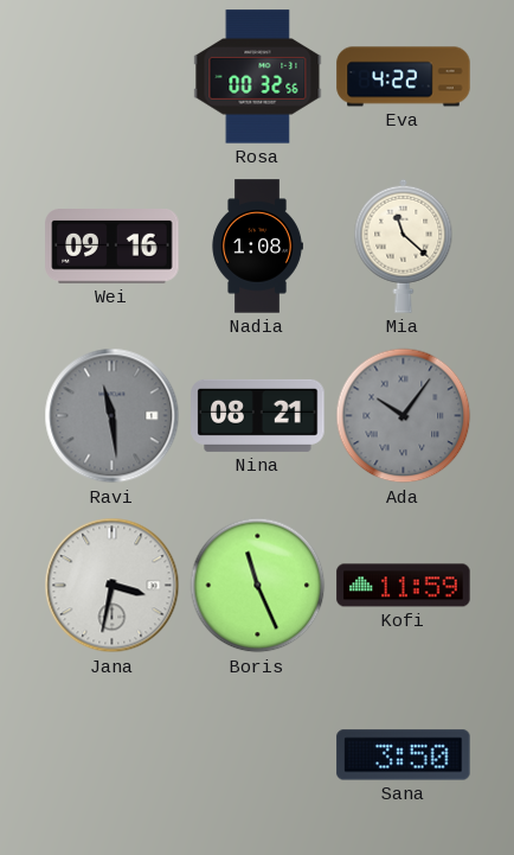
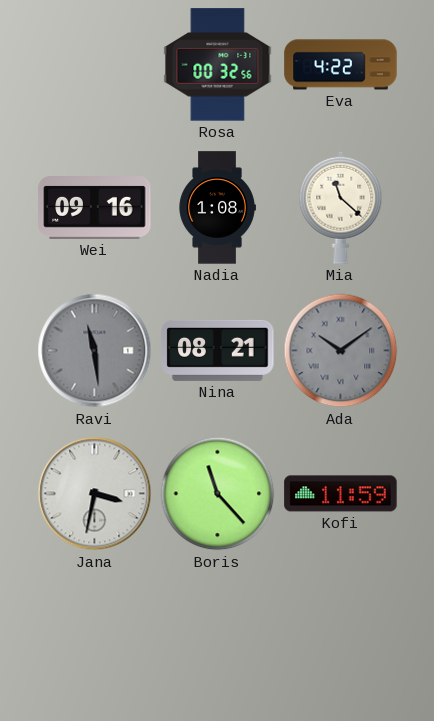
Ada: 10:06 -> 10:09 (341, 351)
Boris: 11:26 -> 11:23 (218, 494)
Sana: 3:50 -> none (404, 755)
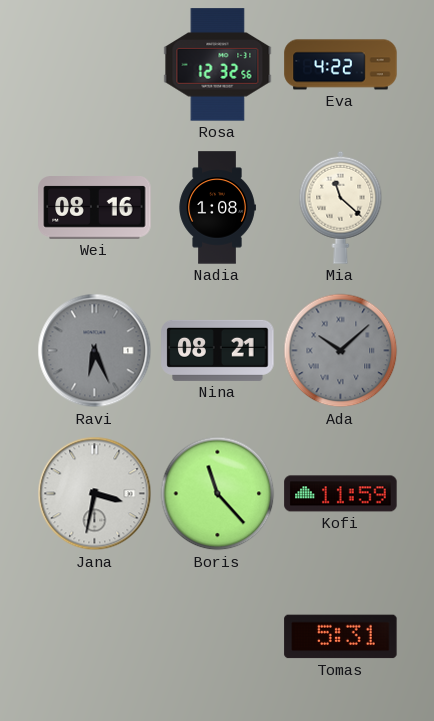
Rosa: 00:32 -> 12:32 (218, 65)
Wei: 09:16 -> 08:16 (95, 208)
Ravi: 11:29 -> 6:26 (95, 351)
Ada: 10:09 -> 10:08 (341, 351)
Tomas: none -> 5:31 (341, 637)
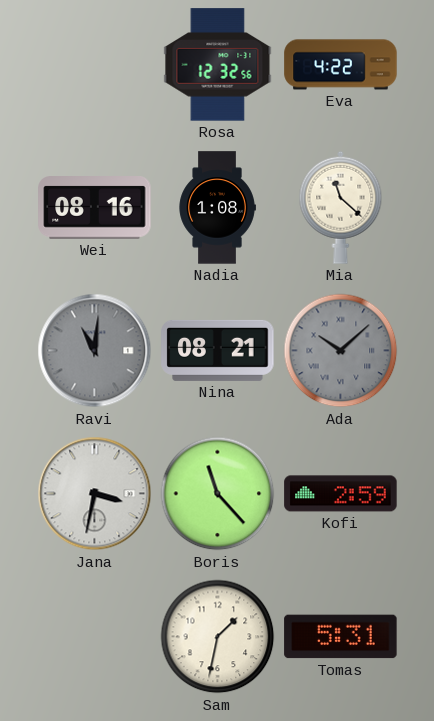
Ravi: 6:26 -> 11:01 (95, 351)
Kofi: 11:59 -> 2:59 (341, 494)
Sam: none -> 1:32 (218, 637)
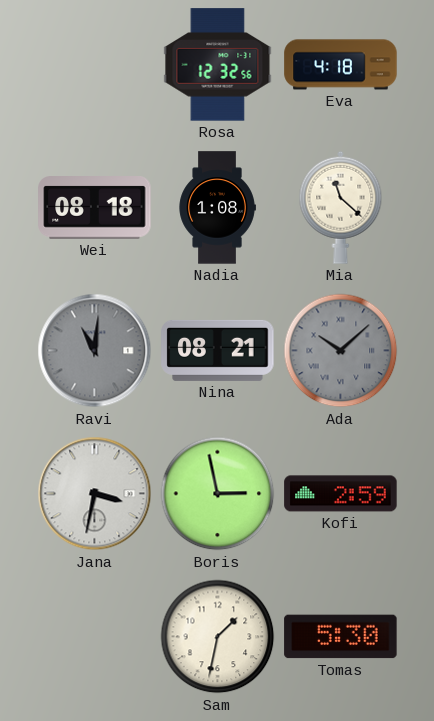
Eva: 4:22 -> 4:18 (341, 65)
Wei: 08:16 -> 08:18 (95, 208)
Boris: 11:23 -> 2:58 (218, 494)
Tomas: 5:31 -> 5:30 (341, 637)
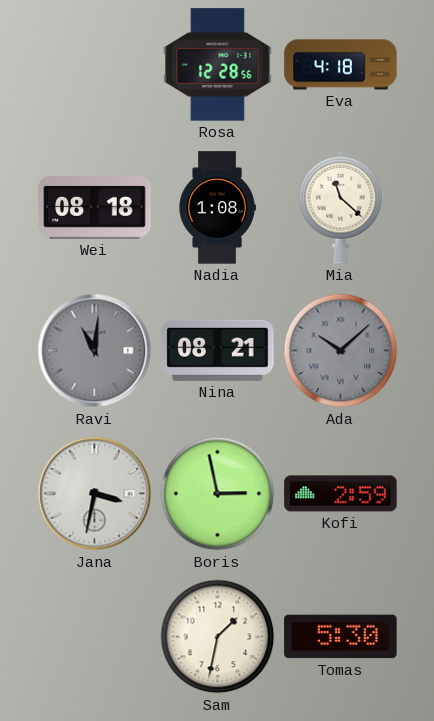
Rosa: 12:32 -> 12:28 (218, 65)
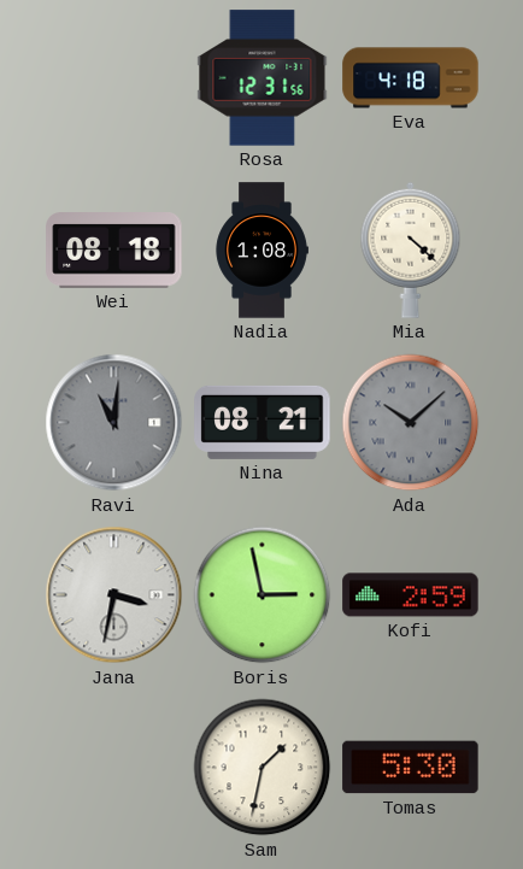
Rosa: 12:28 -> 12:31 (263, 78)
Mia: 11:22 -> 4:22 (411, 249)
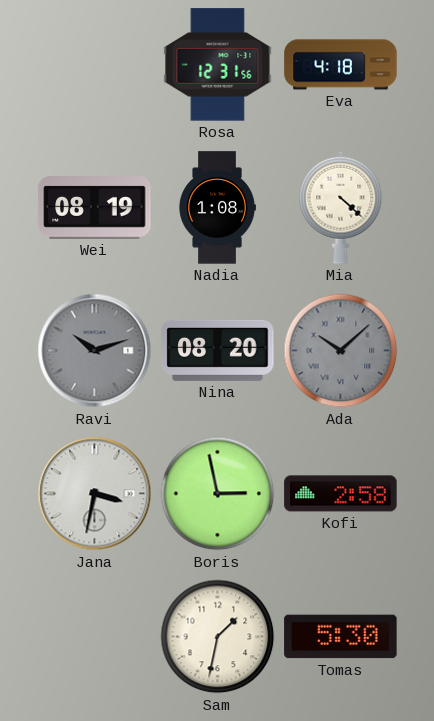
Wei: 08:18 -> 08:19 (95, 208)
Ravi: 11:01 -> 10:12 (95, 351)
Nina: 08:21 -> 08:20 (218, 350)
Kofi: 2:59 -> 2:58 (341, 494)
